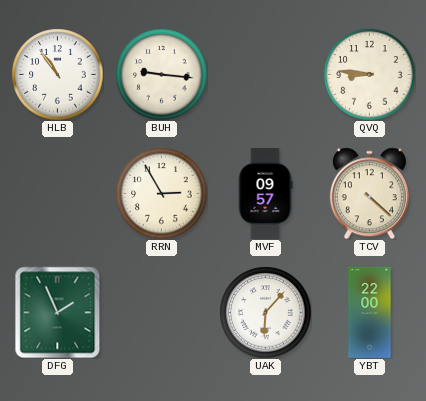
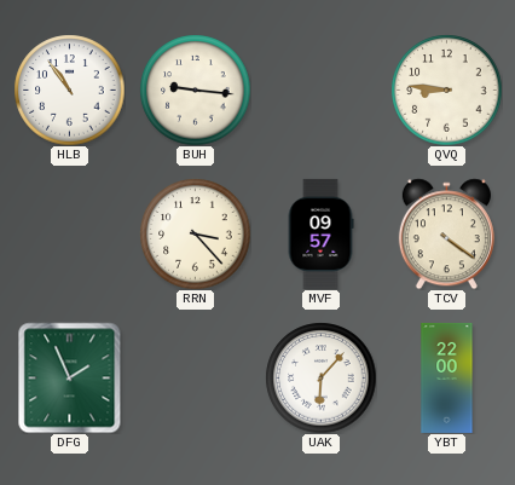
RRN: 2:55 -> 3:23 (195, 233)
TCV: 4:22 -> 4:21 (446, 233)
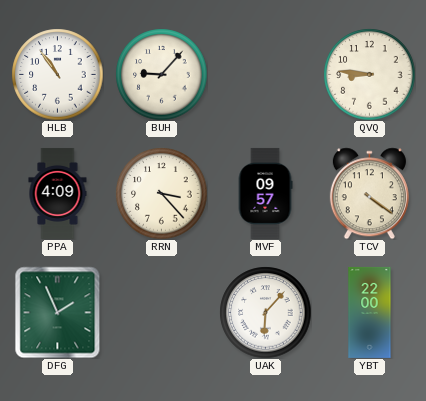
BUH: 9:16 -> 9:07 (161, 74)
PPA: none -> 4:09 (58, 193)
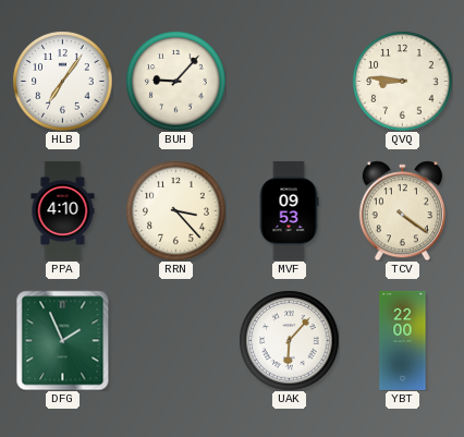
HLB: 10:54 -> 7:06 (62, 81)
PPA: 4:09 -> 4:10 (63, 210)
MVF: 09:57 -> 09:53 (289, 210)
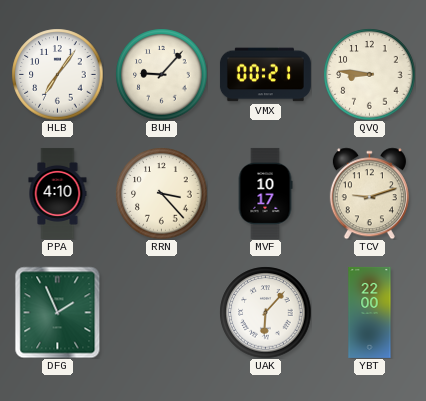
VMX: none -> 00:21 (265, 75)
MVF: 09:53 -> 10:17 (265, 193)
TCV: 4:21 -> 9:12 (369, 193)
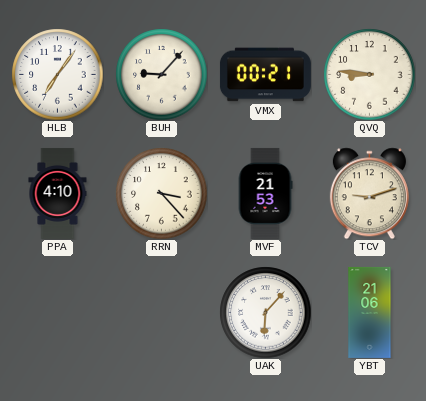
MVF: 10:17 -> 21:53 (265, 193)
DFG: 1:56 -> none (58, 312)
YBT: 22:00 -> 21:06 (370, 312)
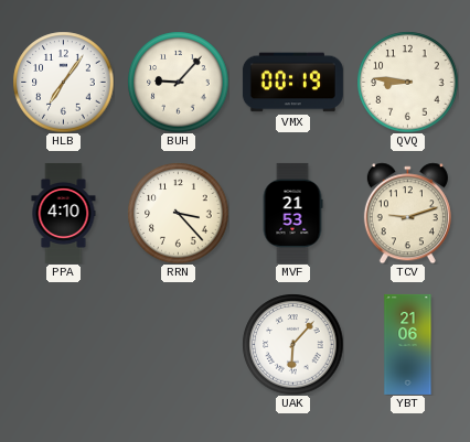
VMX: 00:21 -> 00:19 (292, 83)
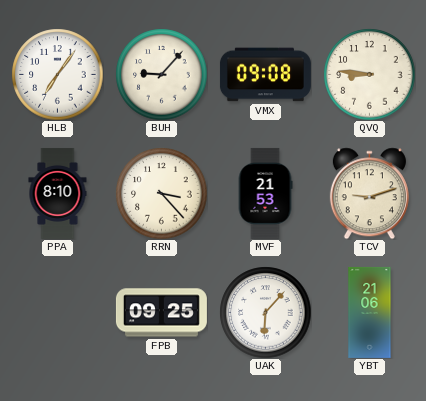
VMX: 00:19 -> 09:08 (265, 75)
PPA: 4:10 -> 8:10 (58, 193)
FPB: none -> 09:25 (161, 313)
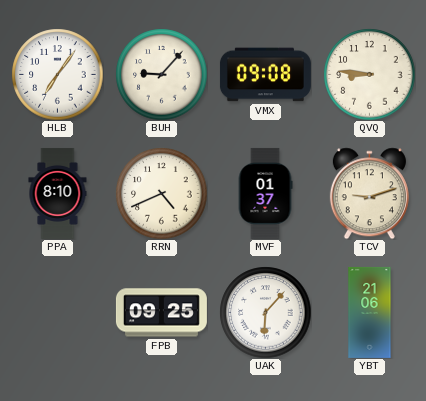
RRN: 3:23 -> 4:41 (161, 193)
MVF: 21:53 -> 01:37 (265, 193)
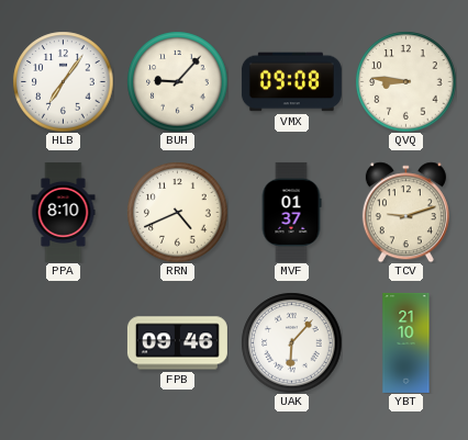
FPB: 09:25 -> 09:46 (177, 343)
YBT: 21:06 -> 21:10 (406, 342)
